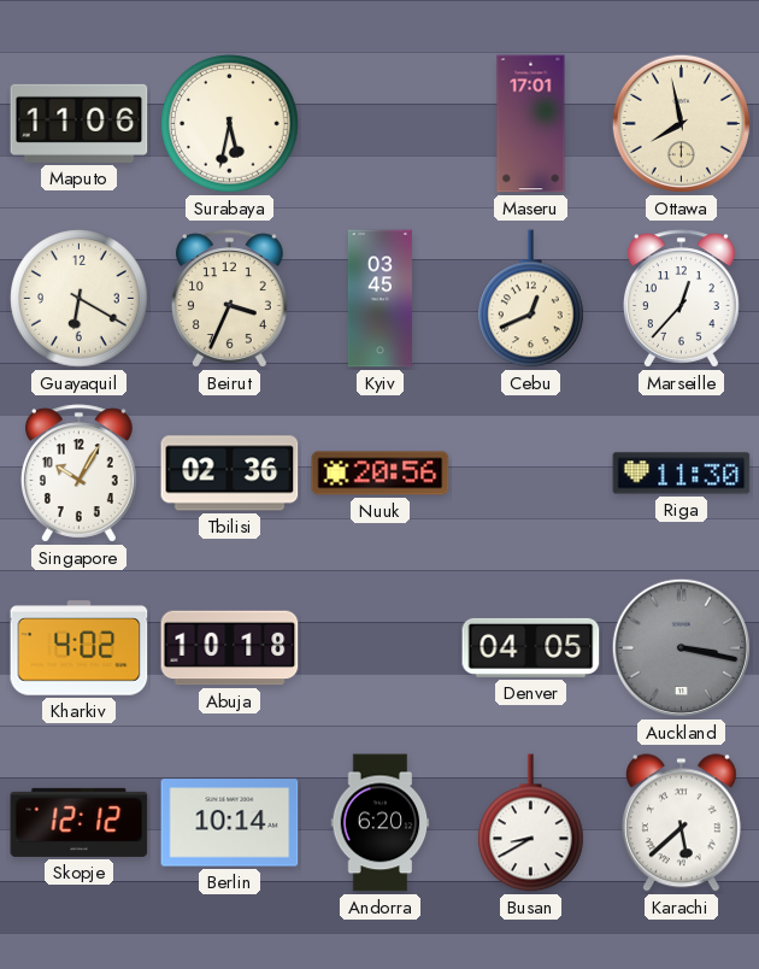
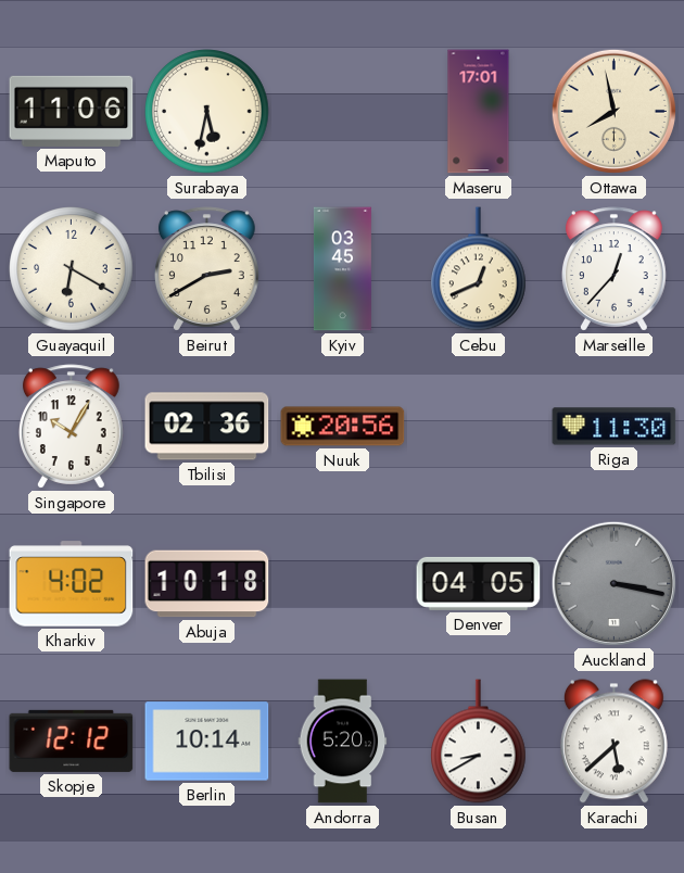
Beirut: 3:34 -> 2:40 (206, 269)
Andorra: 6:20 -> 5:20 (343, 742)
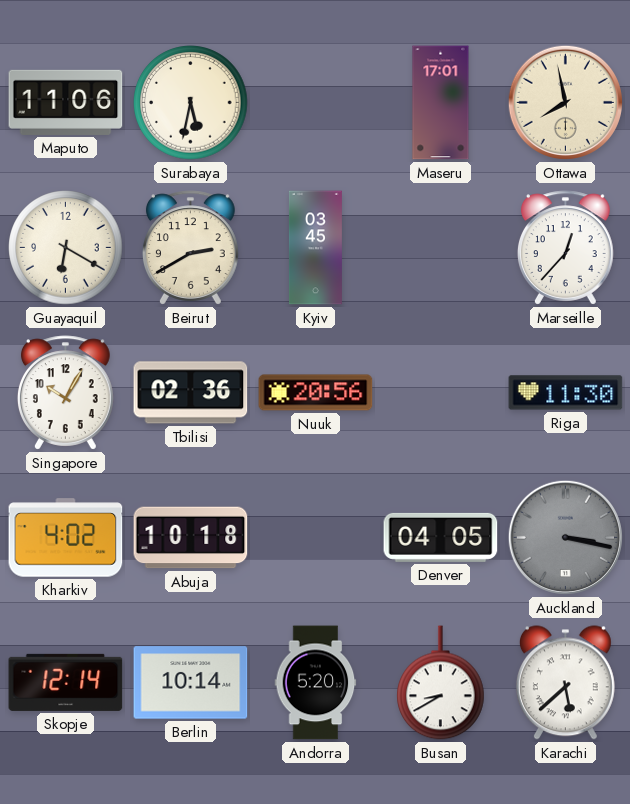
Cebu: 12:41 -> none (479, 269)
Skopje: 12:12 -> 12:14 (66, 682)
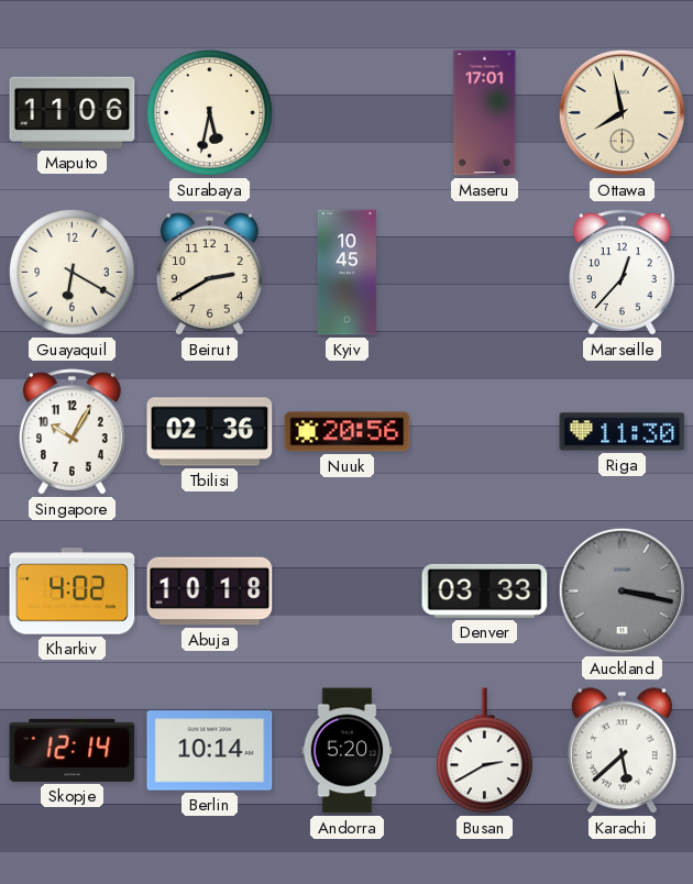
Kyiv: 03:45 -> 10:45 (346, 273)
Denver: 04:05 -> 03:33 (485, 590)
Busan: 8:40 -> 2:40 (485, 751)
